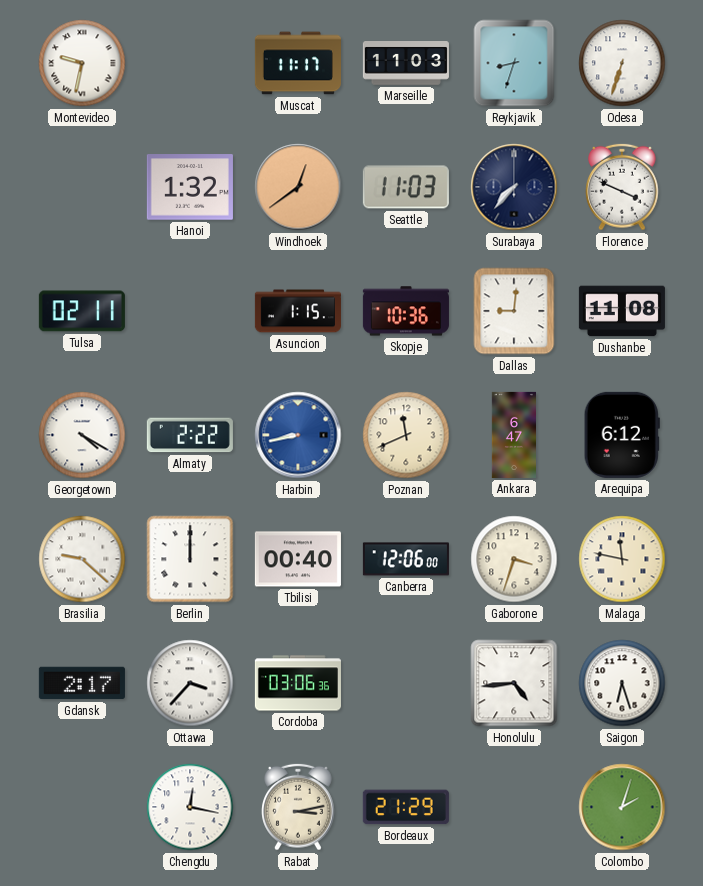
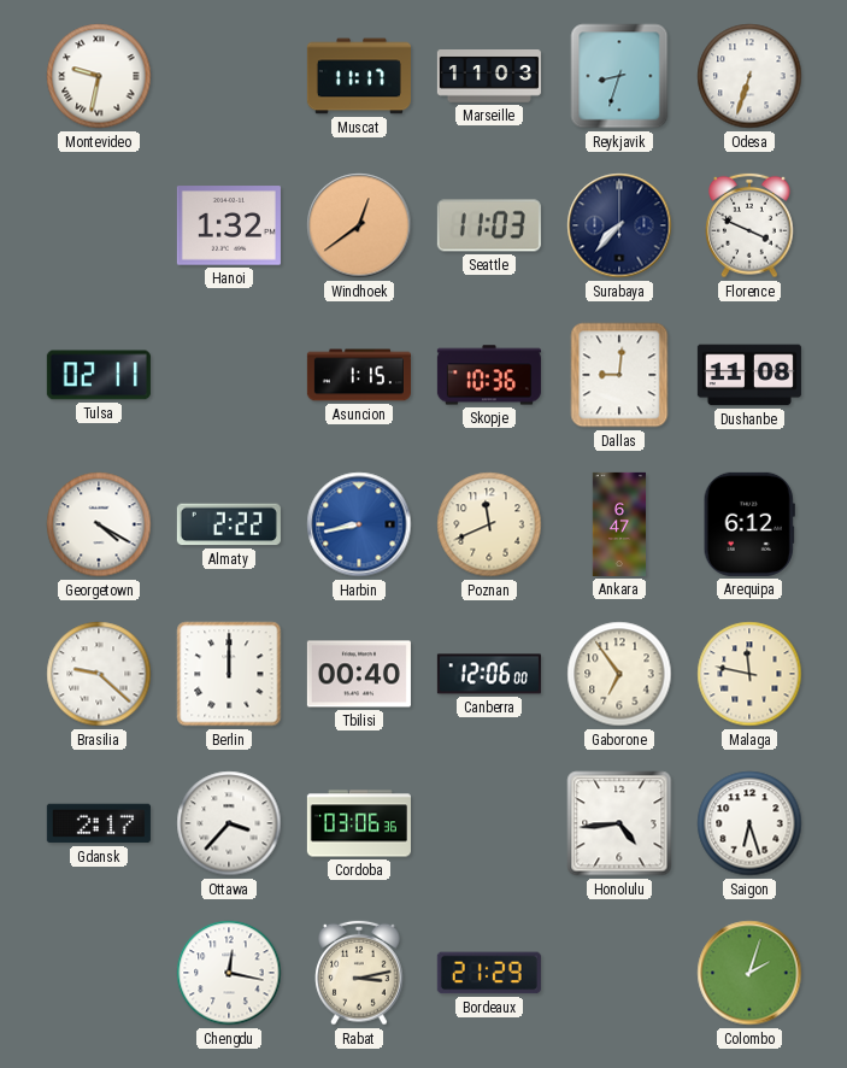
Gaborone: 3:33 -> 6:54 (619, 674)
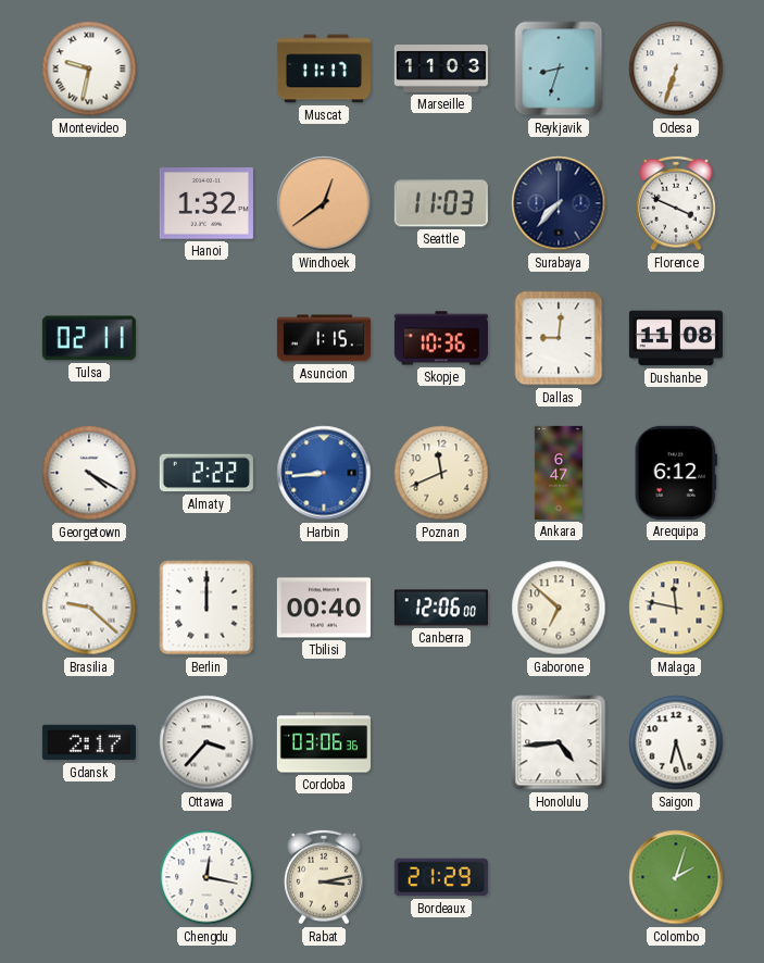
Harbin: 8:43 -> 8:44 (324, 473)
Gaborone: 6:54 -> 6:52 (559, 608)
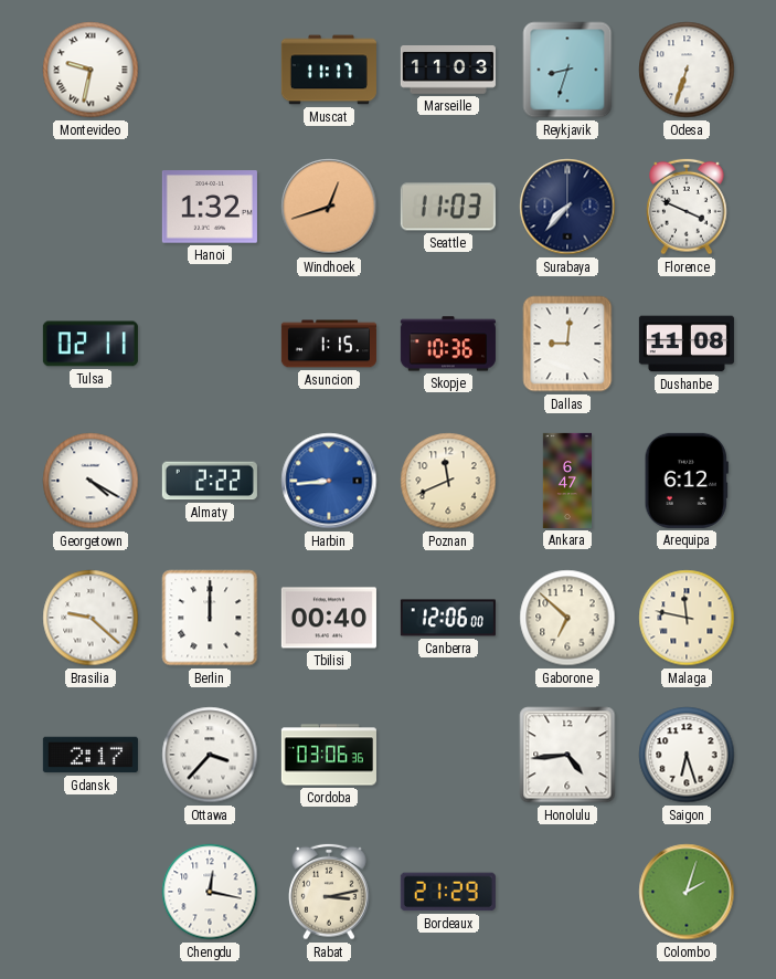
Windhoek: 12:39 -> 12:42 (329, 207)
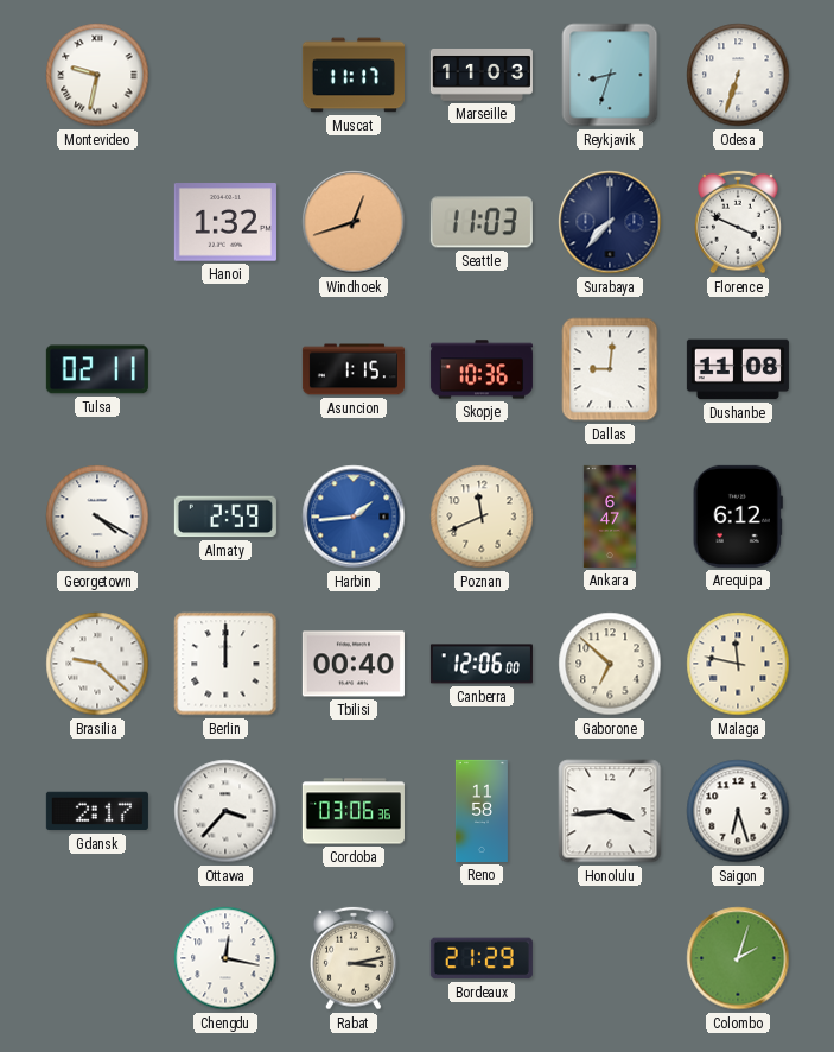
Almaty: 2:22 -> 2:59 (225, 517)
Harbin: 8:44 -> 1:44 (354, 517)
Reno: none -> 11:58 (482, 811)
Honolulu: 4:44 -> 3:44 (610, 811)
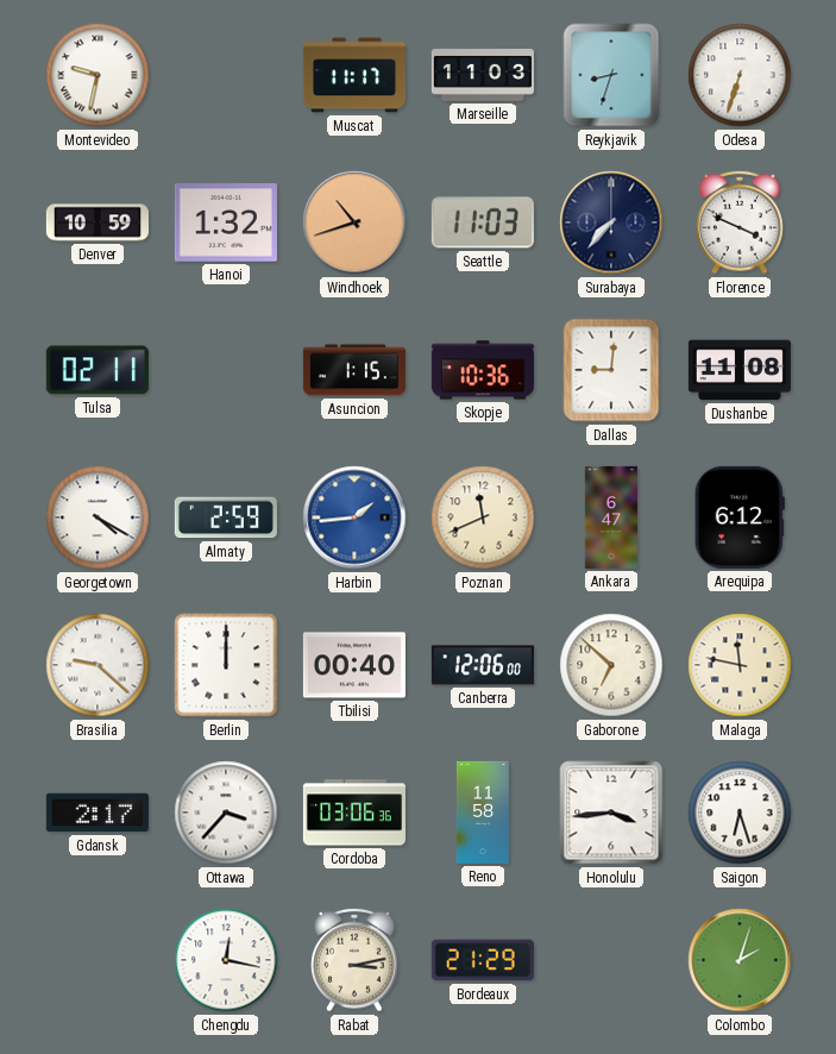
Denver: none -> 10:59 (98, 222)
Windhoek: 12:42 -> 10:42 (354, 222)
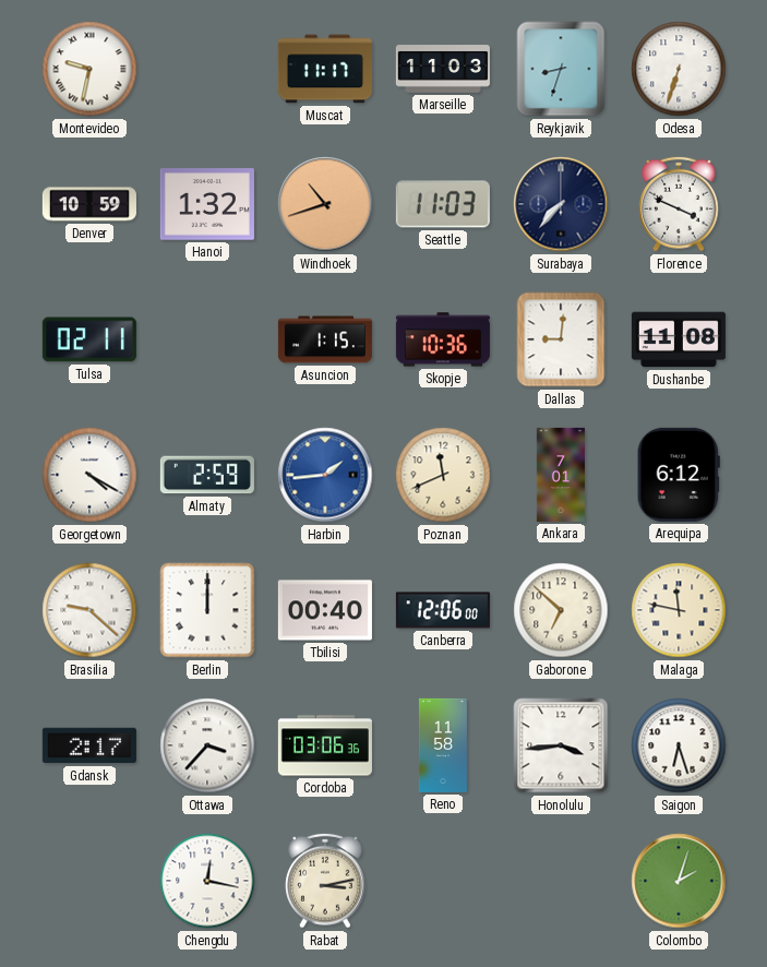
Ankara: 6:47 -> 7:01 (560, 475)
Bordeaux: 21:29 -> none (483, 960)
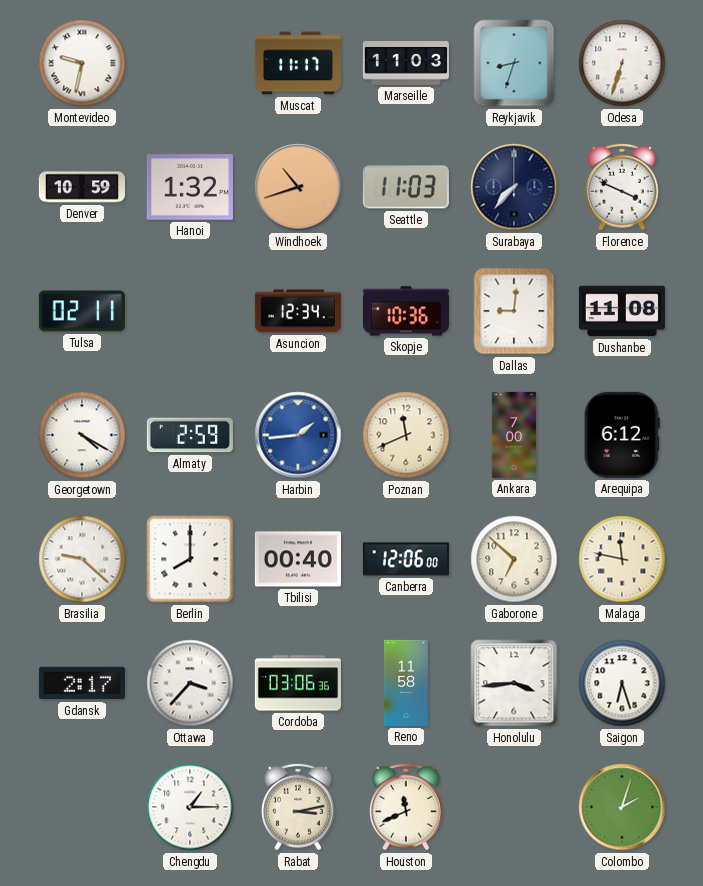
Asuncion: 1:15 -> 12:34 (298, 311)
Ankara: 7:01 -> 7:00 (513, 435)
Berlin: 12:00 -> 8:00 (190, 559)
Chengdu: 12:17 -> 1:15 (190, 807)
Houston: none -> 11:41 (406, 807)
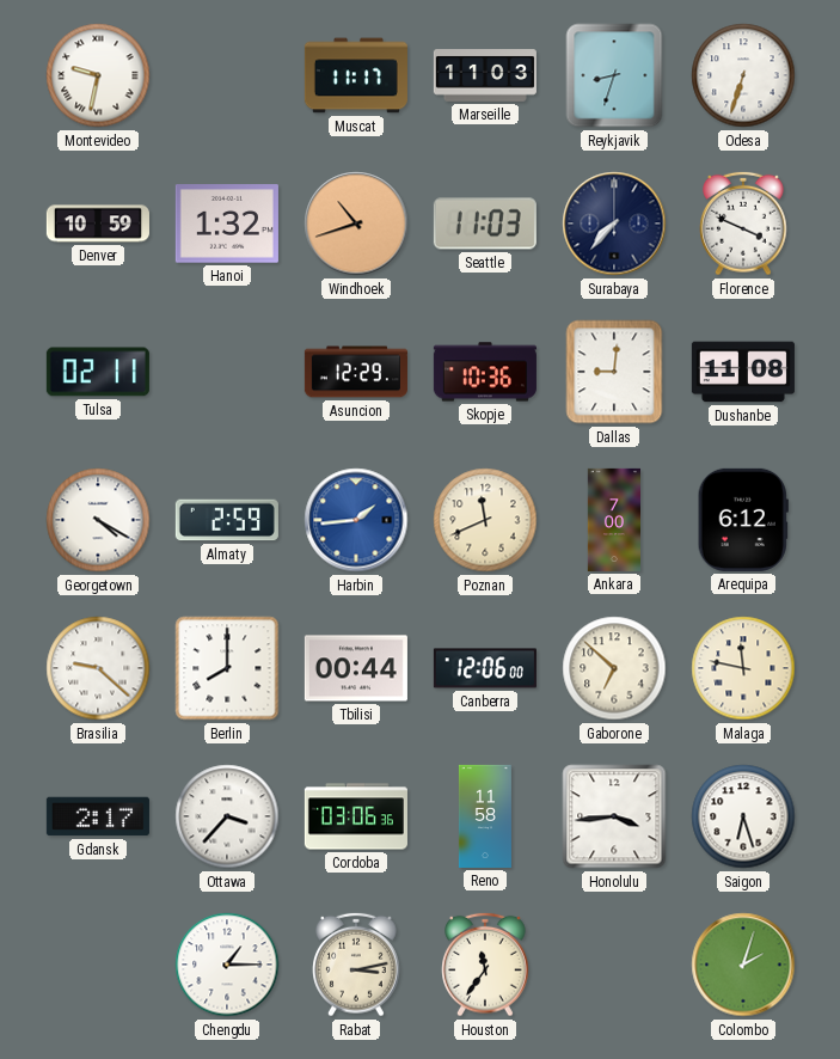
Asuncion: 12:34 -> 12:29 (356, 372)
Tbilisi: 00:40 -> 00:44 (356, 668)
Houston: 11:41 -> 11:36 (485, 965)
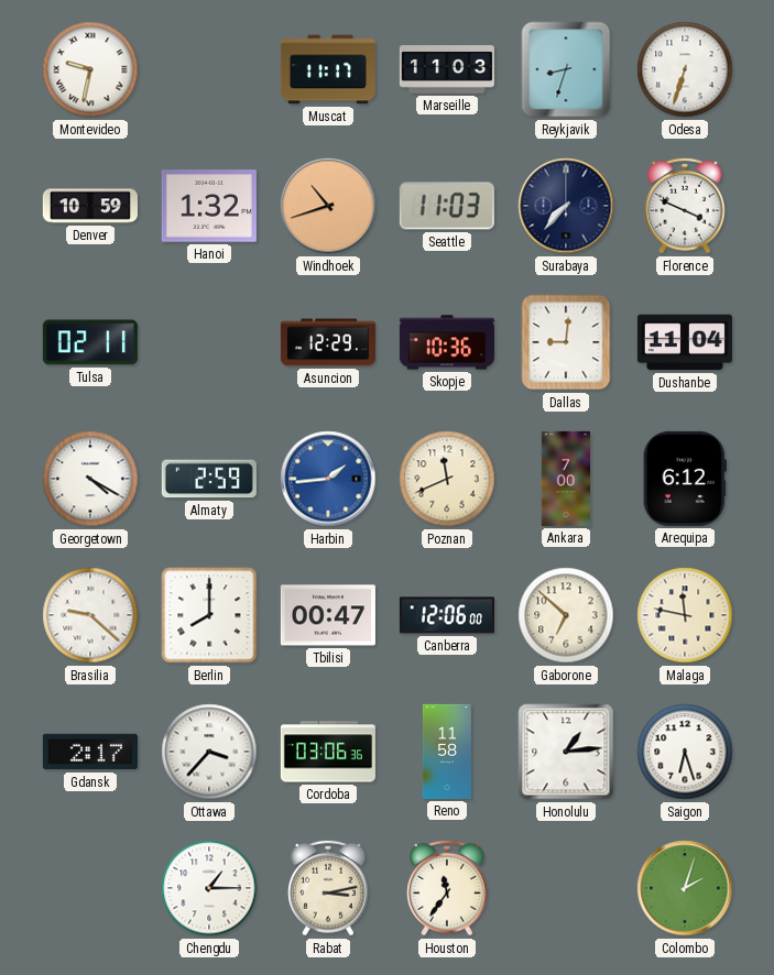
Dushanbe: 11:08 -> 11:04 (685, 342)
Tbilisi: 00:44 -> 00:47 (328, 615)
Honolulu: 3:44 -> 1:14 (566, 752)
